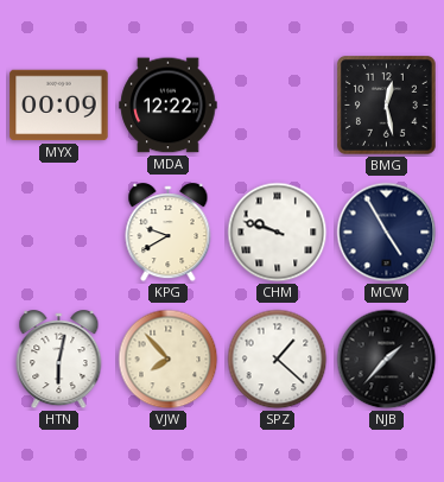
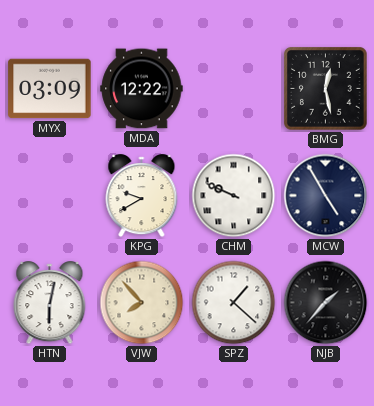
MYX: 00:09 -> 03:09 (50, 89)
CHM: 9:48 -> 9:49 (234, 196)
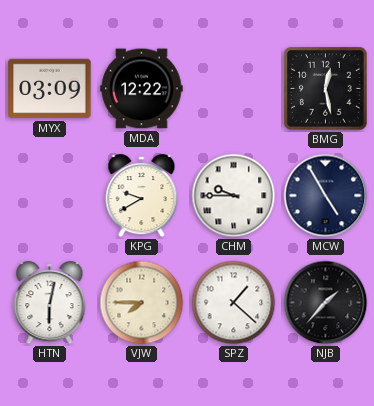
CHM: 9:49 -> 9:45 (234, 196)
VJW: 7:53 -> 7:45 (142, 303)
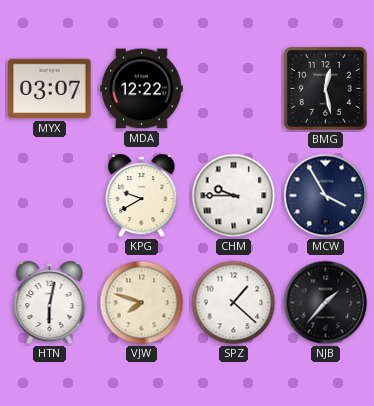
MYX: 03:09 -> 03:07 (50, 89)
MCW: 4:55 -> 3:55 (326, 196)
VJW: 7:45 -> 7:48 (142, 303)
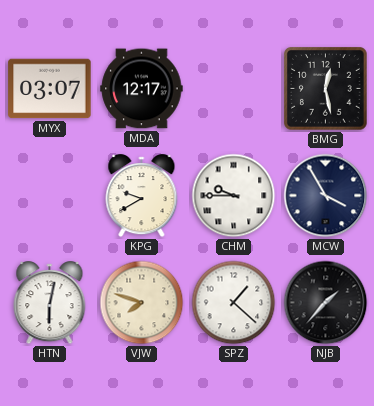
MDA: 12:22 -> 12:17 (142, 89)
